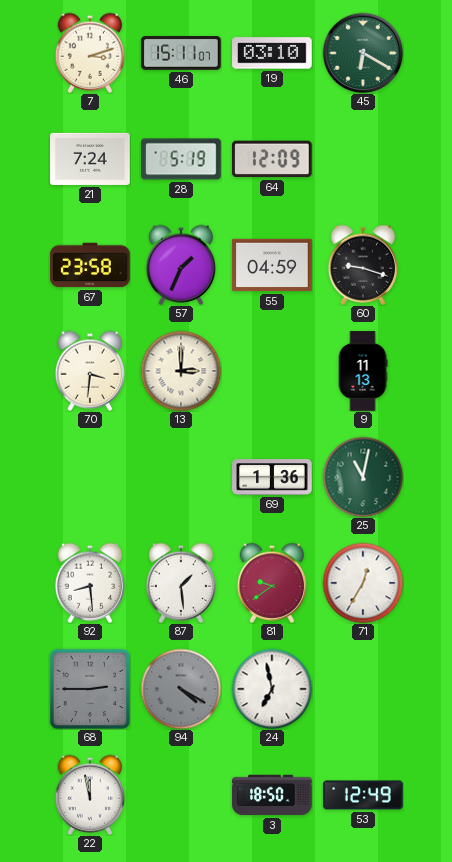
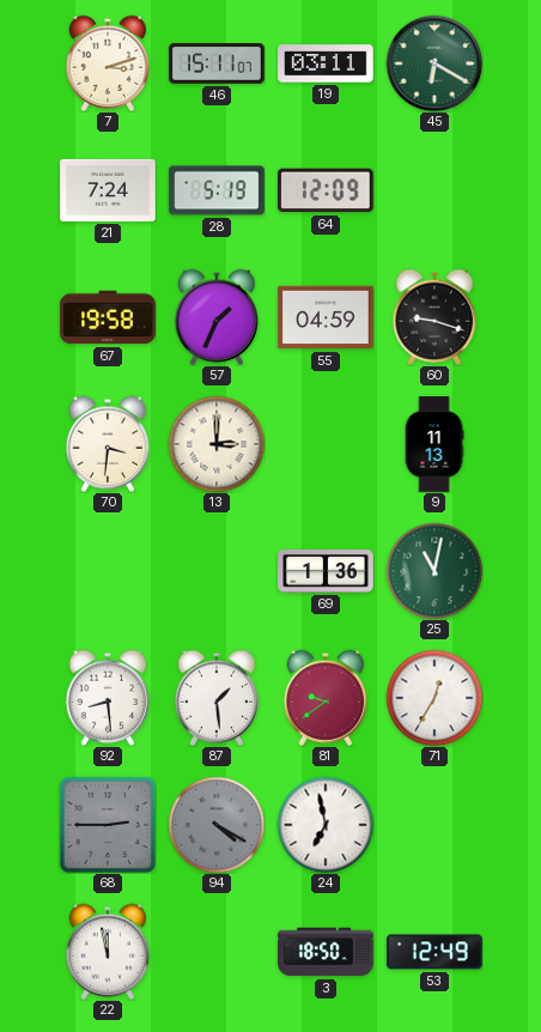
19: 03:10 -> 03:11 (326, 63)
67: 23:58 -> 19:58 (108, 317)
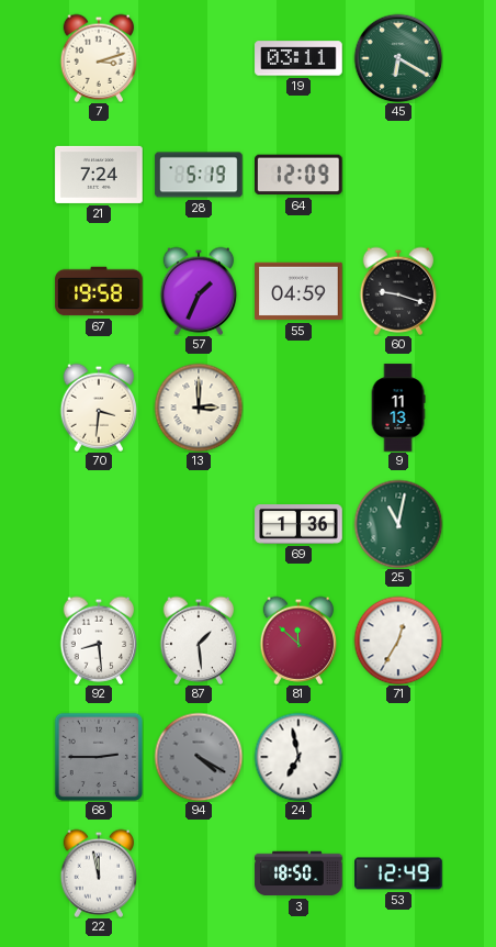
46: 15:11 -> none (217, 63)
81: 9:39 -> 11:52 (298, 640)
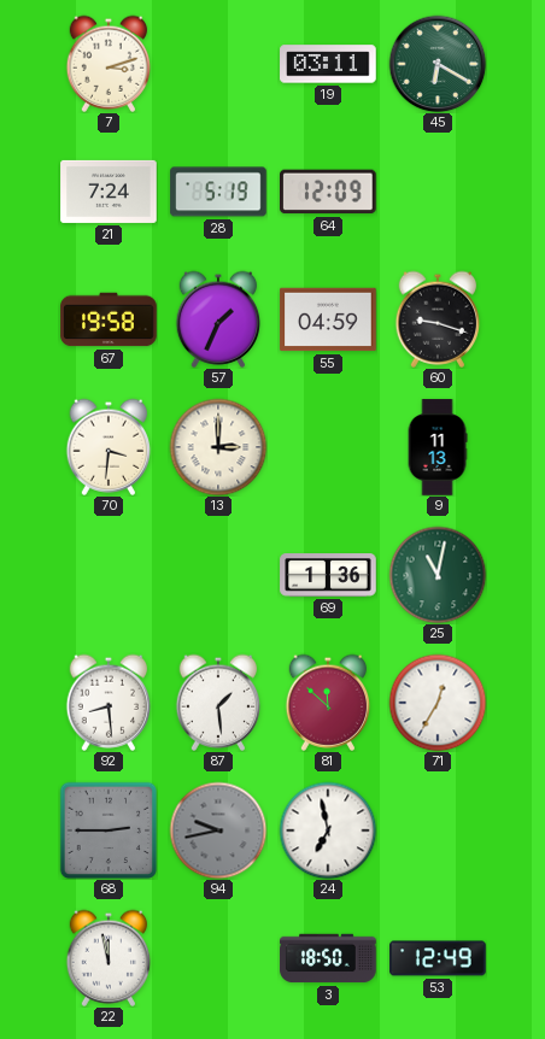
94: 4:20 -> 9:43 (218, 830)
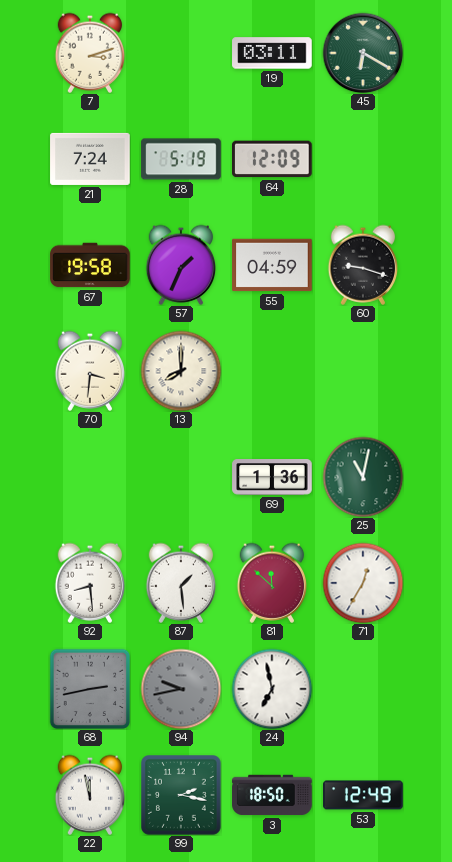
13: 3:00 -> 8:00 (181, 371)
9: 11:13 -> none (438, 447)
68: 2:45 -> 2:43 (89, 688)
99: none -> 2:17 (182, 796)
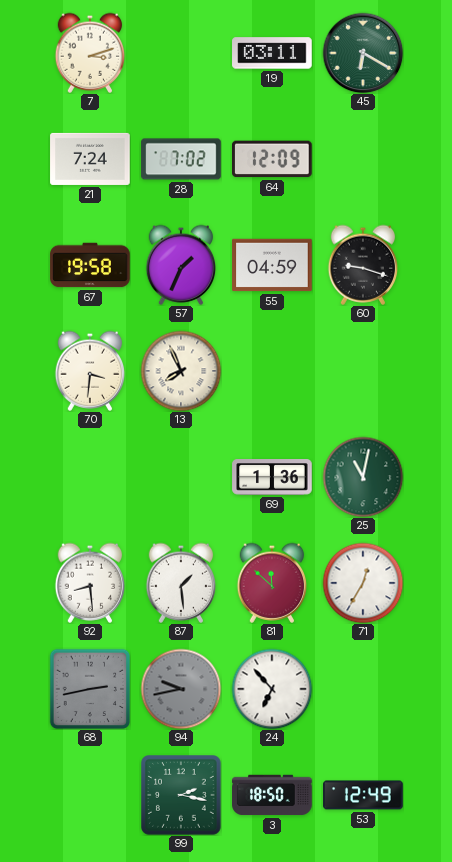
28: 5:19 -> 7:02 (181, 159)
13: 8:00 -> 7:56 (181, 371)
24: 6:58 -> 6:53 (272, 689)
22: 11:58 -> none (90, 795)
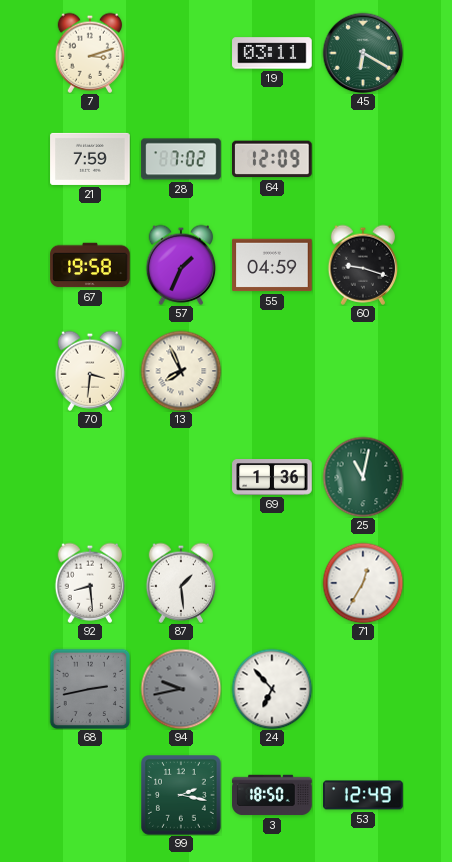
21: 7:24 -> 7:59 (90, 159)
81: 11:52 -> none (272, 583)
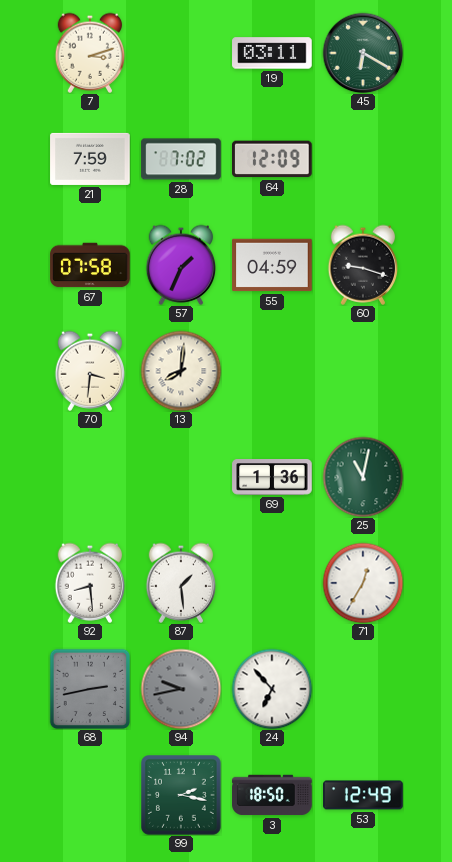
67: 19:58 -> 07:58 (90, 265)
13: 7:56 -> 8:01 (181, 371)
